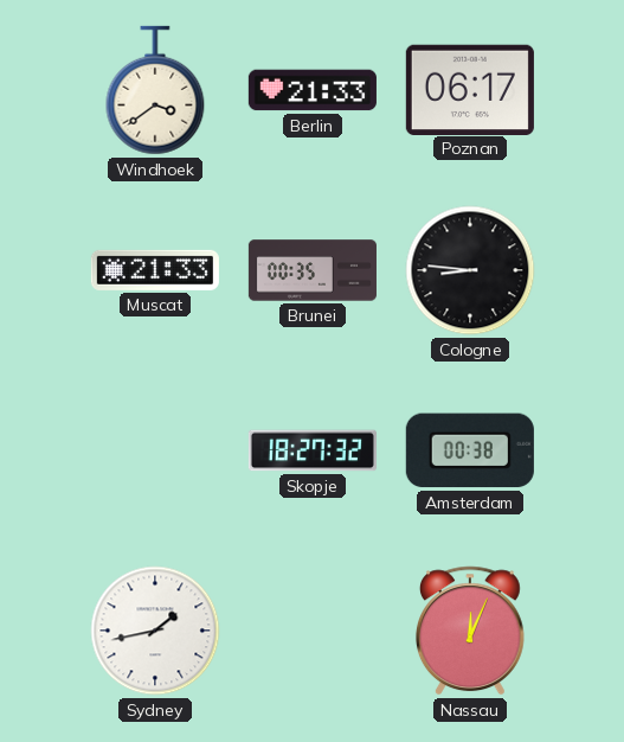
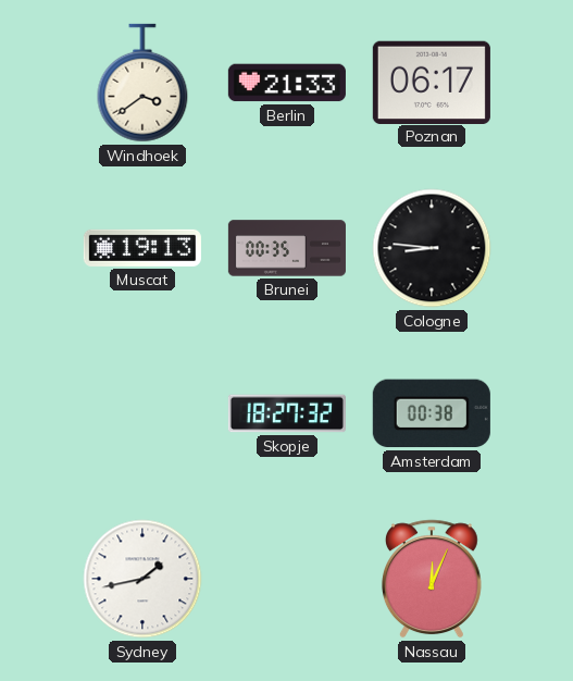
Muscat: 21:33 -> 19:13 (142, 248)
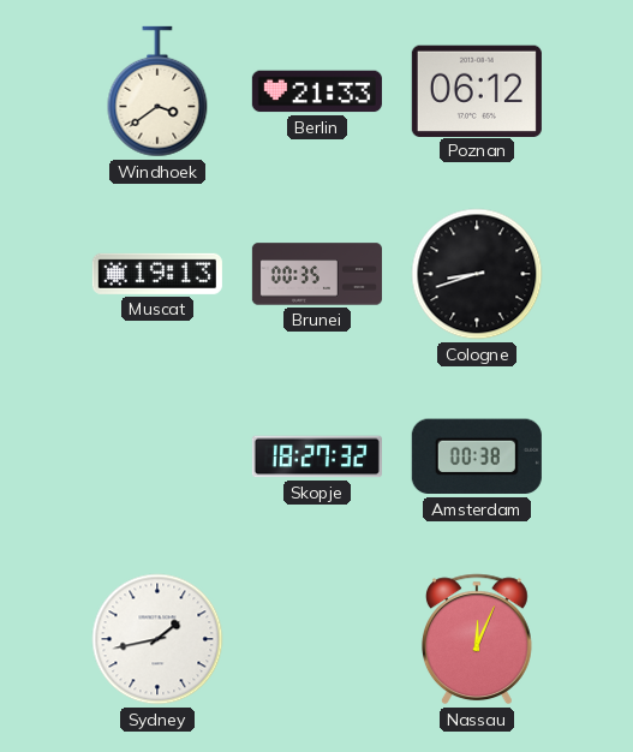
Poznan: 06:17 -> 06:12 (477, 90)
Cologne: 8:46 -> 8:42 (477, 274)
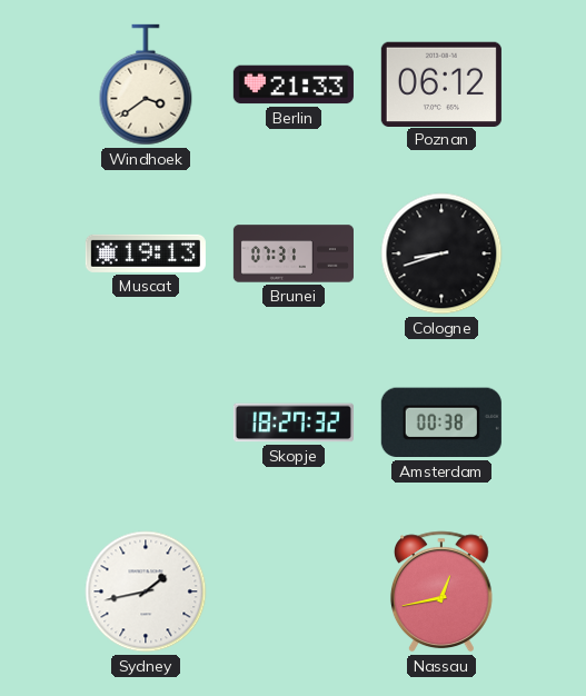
Brunei: 00:35 -> 07:31 (294, 253)
Nassau: 12:04 -> 12:43 (441, 591)
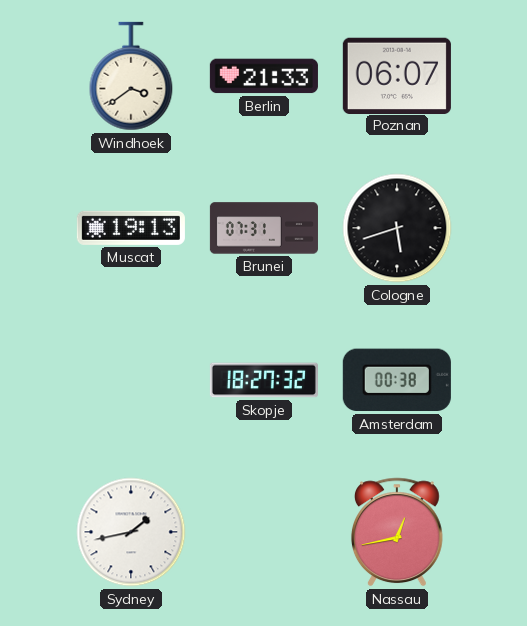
Poznan: 06:12 -> 06:07 (397, 75)
Cologne: 8:42 -> 5:42 (397, 228)
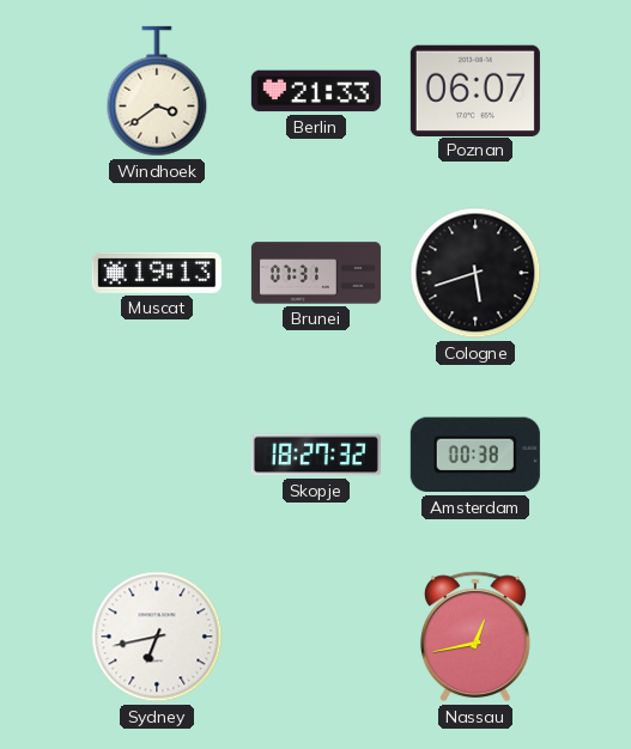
Sydney: 1:43 -> 6:43 (157, 637)
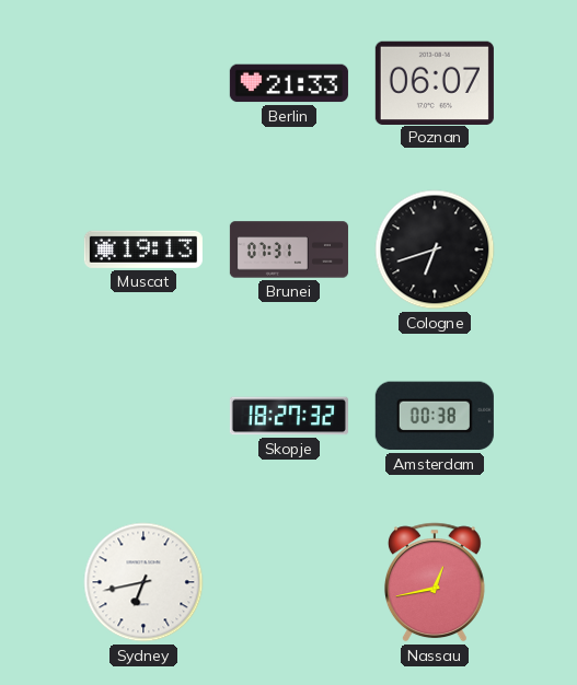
Windhoek: 3:39 -> none (157, 91)
Cologne: 5:42 -> 6:42 (435, 249)
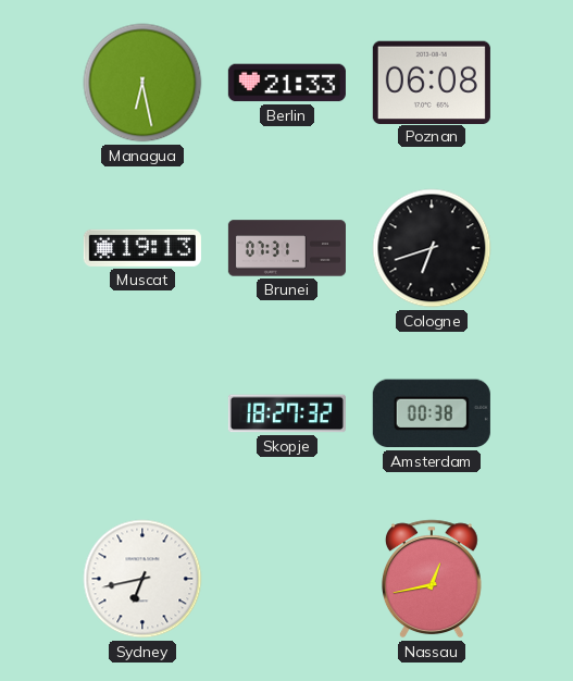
Managua: none -> 6:28 (142, 83)
Poznan: 06:07 -> 06:08 (432, 82)
